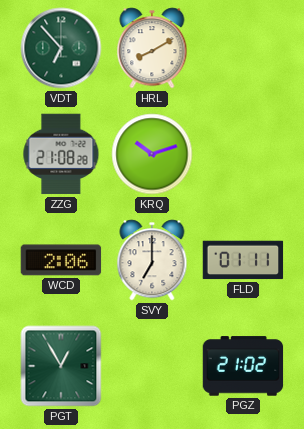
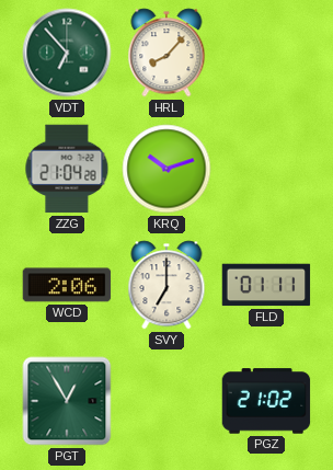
HRL: 8:10 -> 8:07 (166, 53)
ZZG: 21:08 -> 21:04 (67, 169)
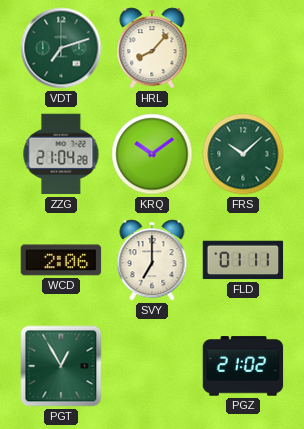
VDT: 6:53 -> 7:12 (61, 48)
KRQ: 10:12 -> 10:09 (152, 154)
FRS: none -> 10:08 (243, 154)
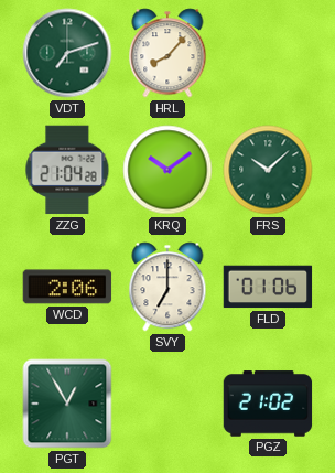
FLD: 01:11 -> 01:06 (268, 287)
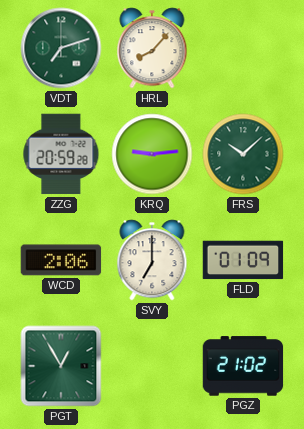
ZZG: 21:04 -> 20:59 (61, 154)
KRQ: 10:09 -> 9:14 (152, 154)
FLD: 01:06 -> 01:09 (243, 260)
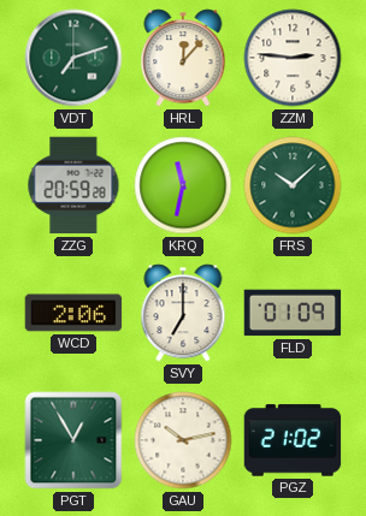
HRL: 8:07 -> 12:07 (183, 58)
ZZM: none -> 2:46 (293, 58)
KRQ: 9:14 -> 11:32 (183, 185)
GAU: none -> 10:13 (183, 440)
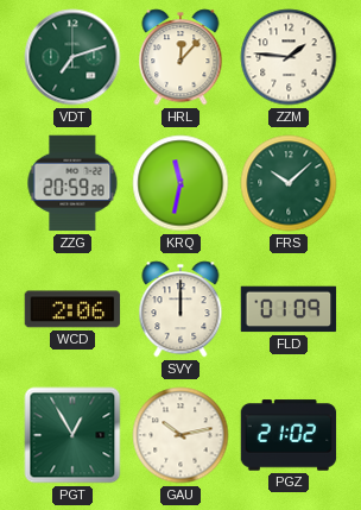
ZZM: 2:46 -> 1:46 (289, 57)
SVY: 7:00 -> 12:00 (180, 309)
